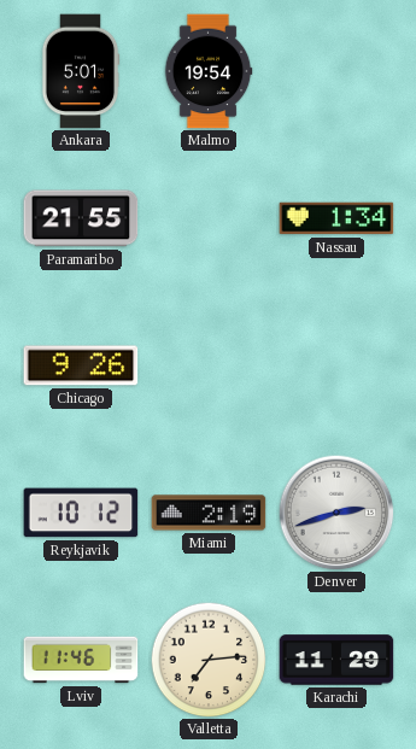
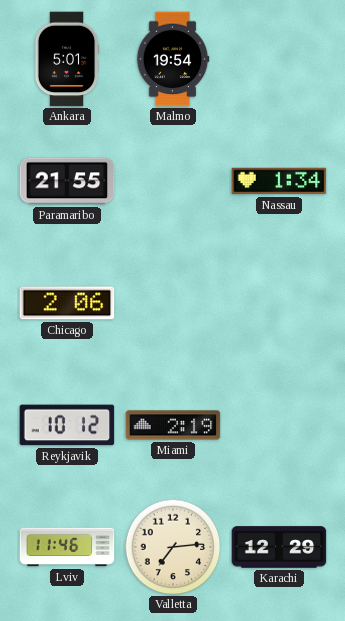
Chicago: 9:26 -> 2:06 (67, 303)
Denver: 2:42 -> none (336, 513)
Karachi: 11:29 -> 12:29 (279, 547)
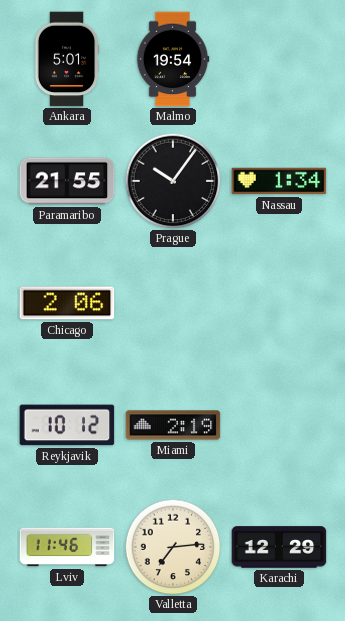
Prague: none -> 10:06 (173, 181)
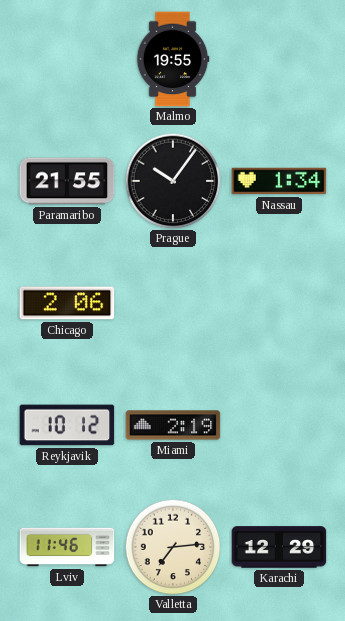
Ankara: 5:01 -> none (67, 59)
Malmo: 19:54 -> 19:55 (173, 59)
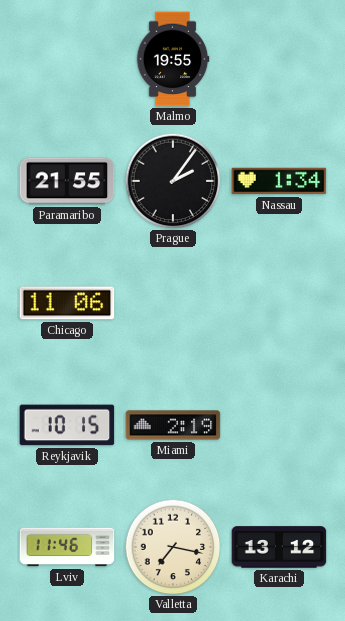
Prague: 10:06 -> 2:06 (173, 181)
Chicago: 2:06 -> 11:06 (67, 303)
Reykjavik: 10:12 -> 10:15 (67, 425)
Valletta: 7:14 -> 7:17 (173, 547)
Karachi: 12:29 -> 13:12 (279, 547)
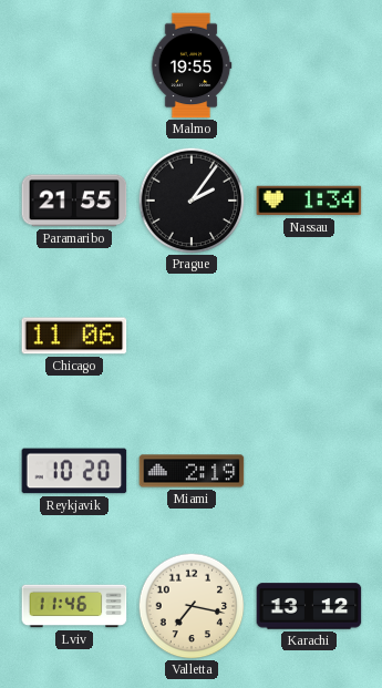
Reykjavik: 10:15 -> 10:20 (74, 471)
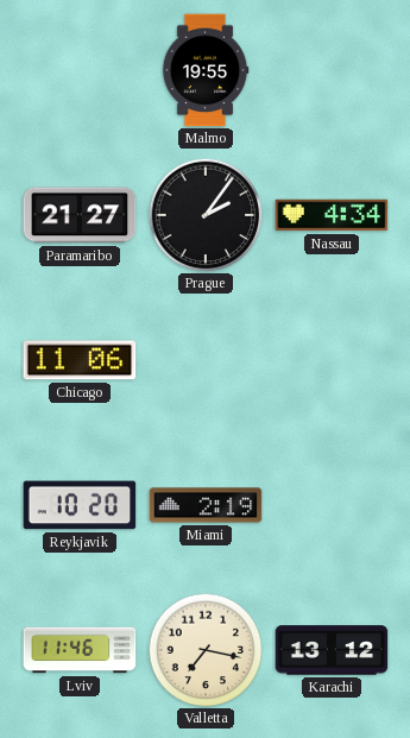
Paramaribo: 21:55 -> 21:27 (80, 215)
Nassau: 1:34 -> 4:34 (332, 215)
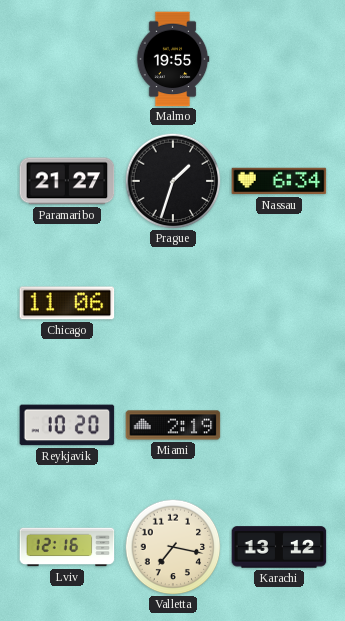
Prague: 2:06 -> 1:33 (173, 181)
Nassau: 4:34 -> 6:34 (279, 181)
Lviv: 11:46 -> 12:16 (67, 547)
